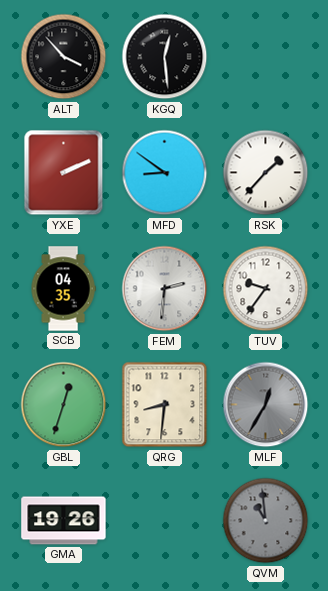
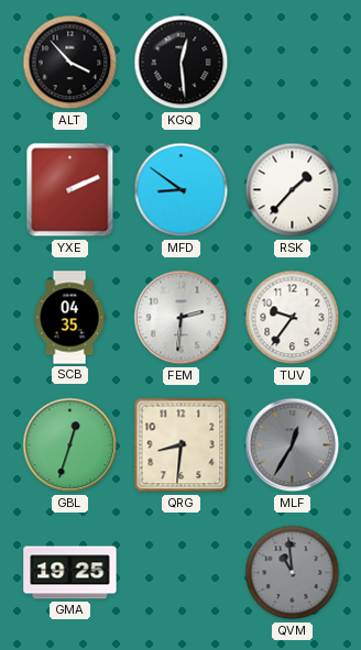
GMA: 19:26 -> 19:25 (70, 573)
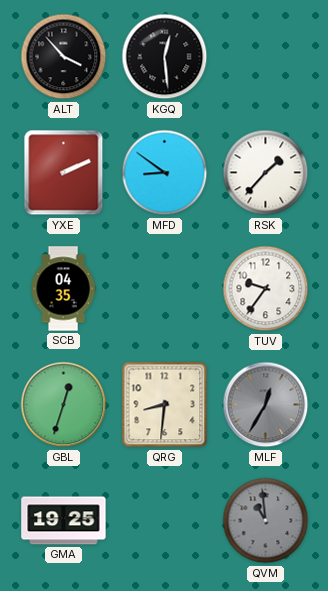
FEM: 2:31 -> none (182, 318)
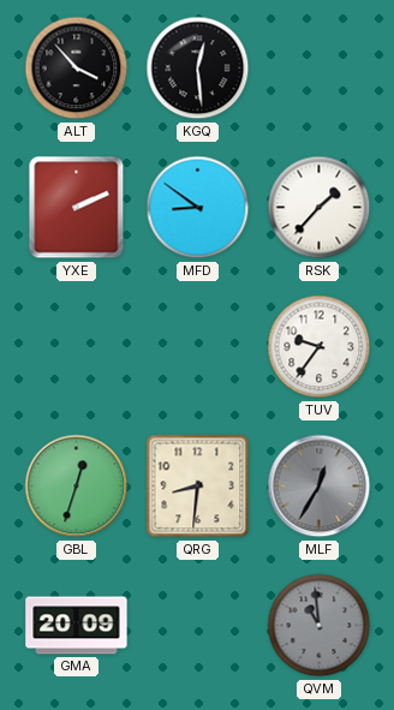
SCB: 04:35 -> none (63, 289)
GMA: 19:25 -> 20:09 (77, 626)
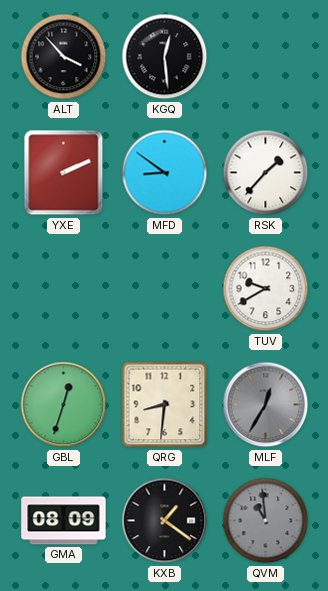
TUV: 9:36 -> 9:40 (266, 289)
GMA: 20:09 -> 08:09 (64, 521)
KXB: none -> 1:21 (165, 521)
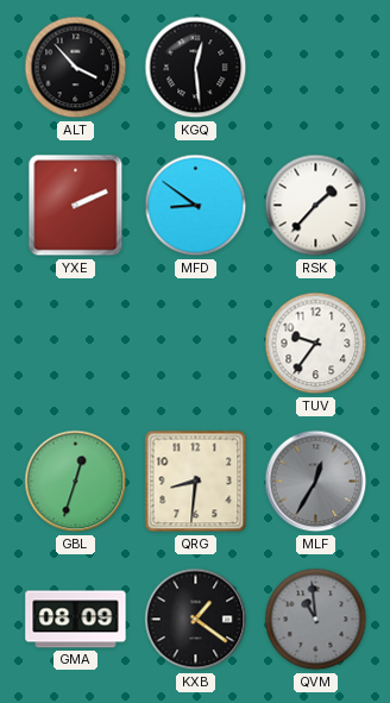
TUV: 9:40 -> 9:36 (316, 344)
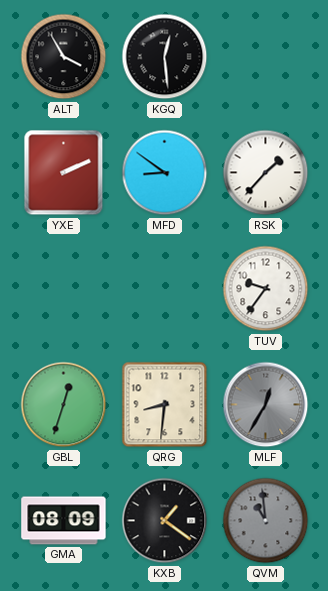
ALT: 3:53 -> 3:55 (64, 57)
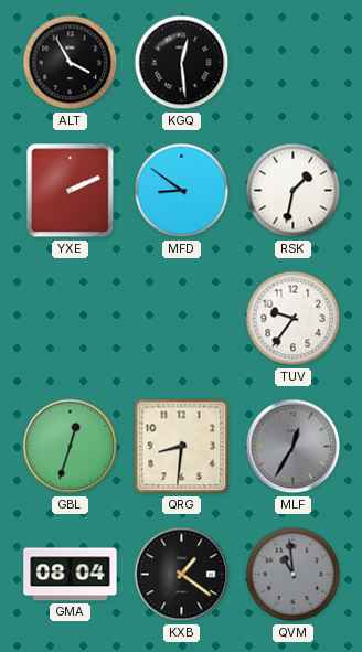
RSK: 1:37 -> 1:32 (294, 191)
GMA: 08:09 -> 08:04 (71, 575)
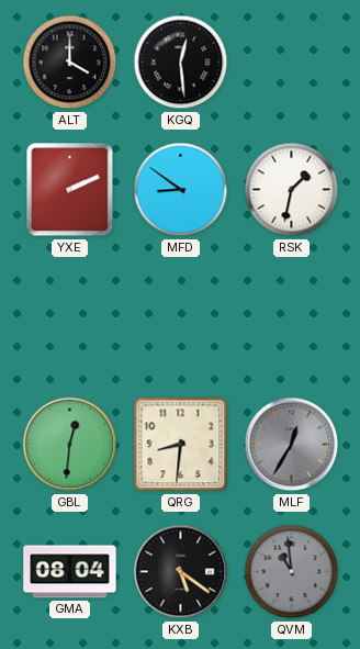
ALT: 3:55 -> 4:00 (70, 63)
TUV: 9:36 -> none (294, 319)
GBL: 12:33 -> 12:31 (70, 445)
KXB: 1:21 -> 5:21 (181, 572)
